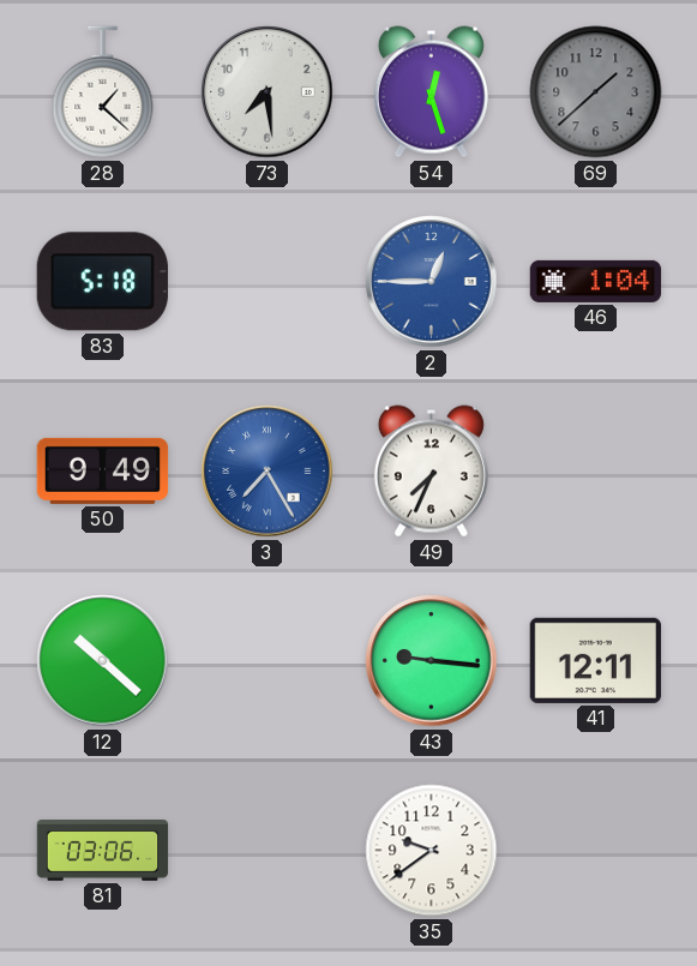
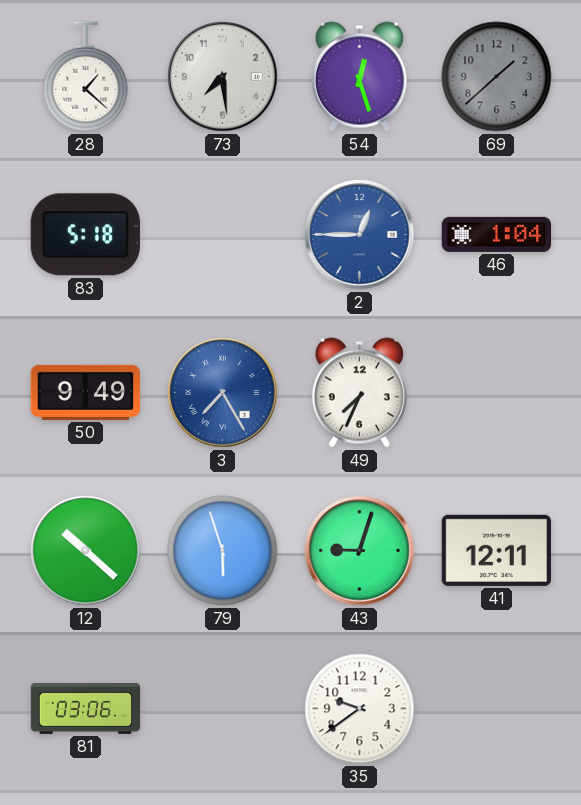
79: none -> 5:57 (223, 551)
43: 9:16 -> 9:03 (360, 551)
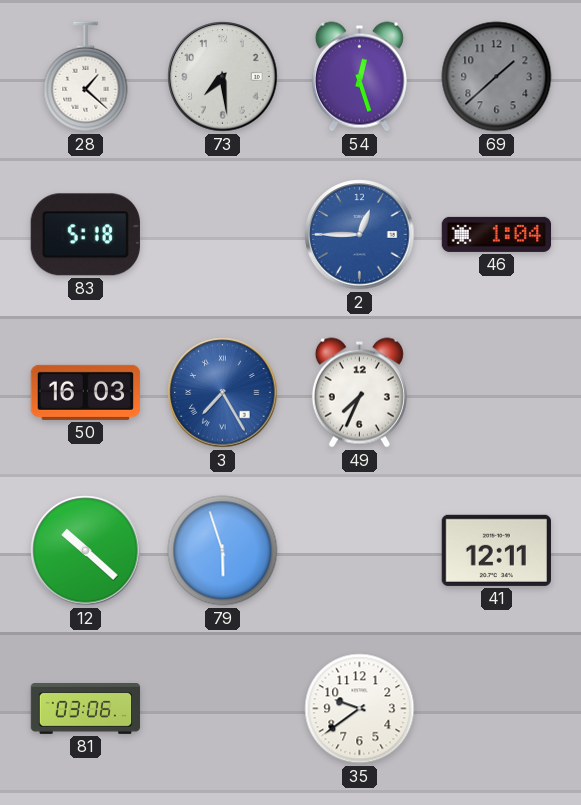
50: 9:49 -> 16:03 (86, 392)
43: 9:03 -> none (360, 551)
